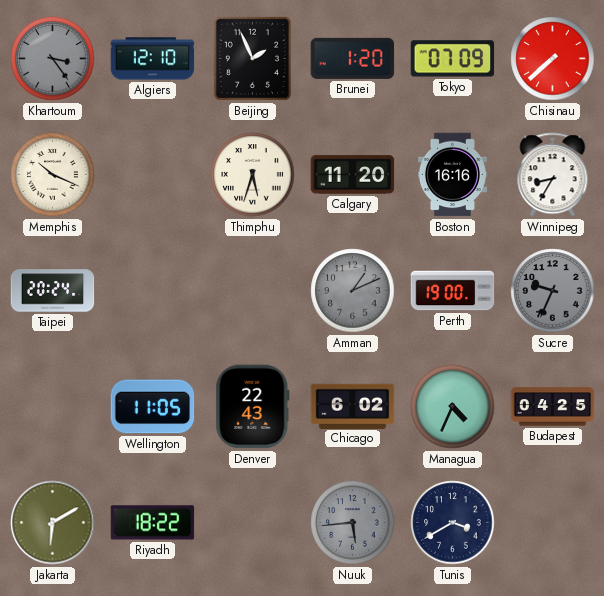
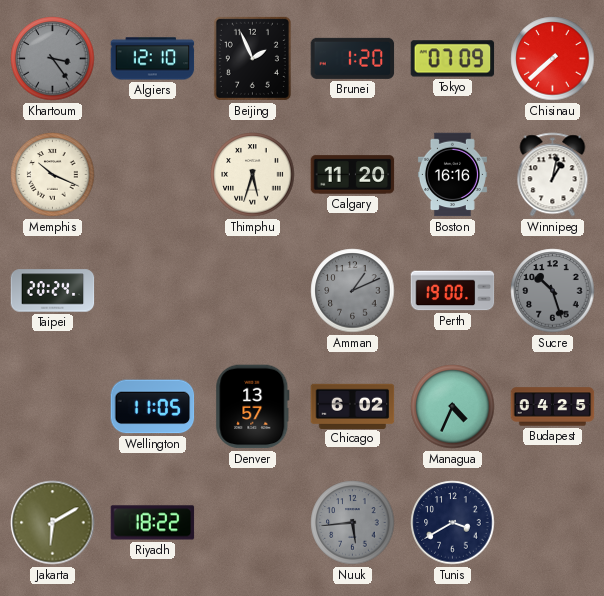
Winnipeg: 8:35 -> 1:02 (553, 175)
Sucre: 9:34 -> 10:27 (553, 291)
Denver: 22:43 -> 13:57 (253, 407)
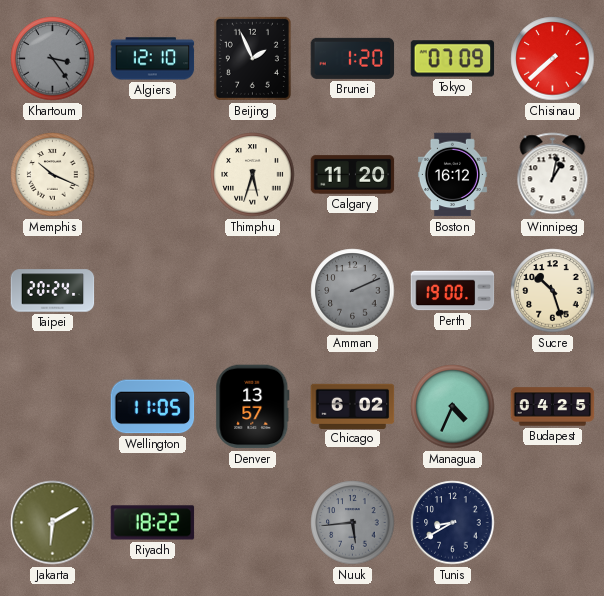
Boston: 16:16 -> 16:12 (452, 175)
Amman: 1:11 -> 2:11 (353, 291)
Sucre dial: grey -> cream (553, 291)
Tunis: 3:40 -> 8:40 (453, 523)
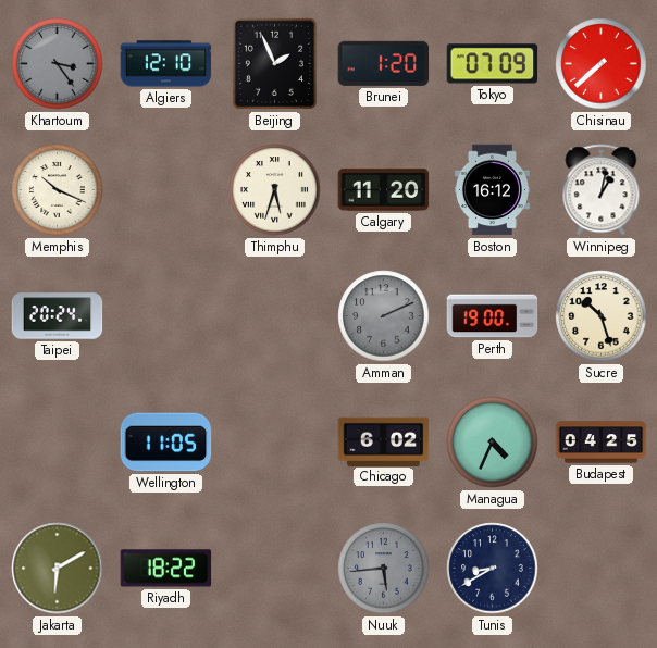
Denver: 13:57 -> none (253, 407)
